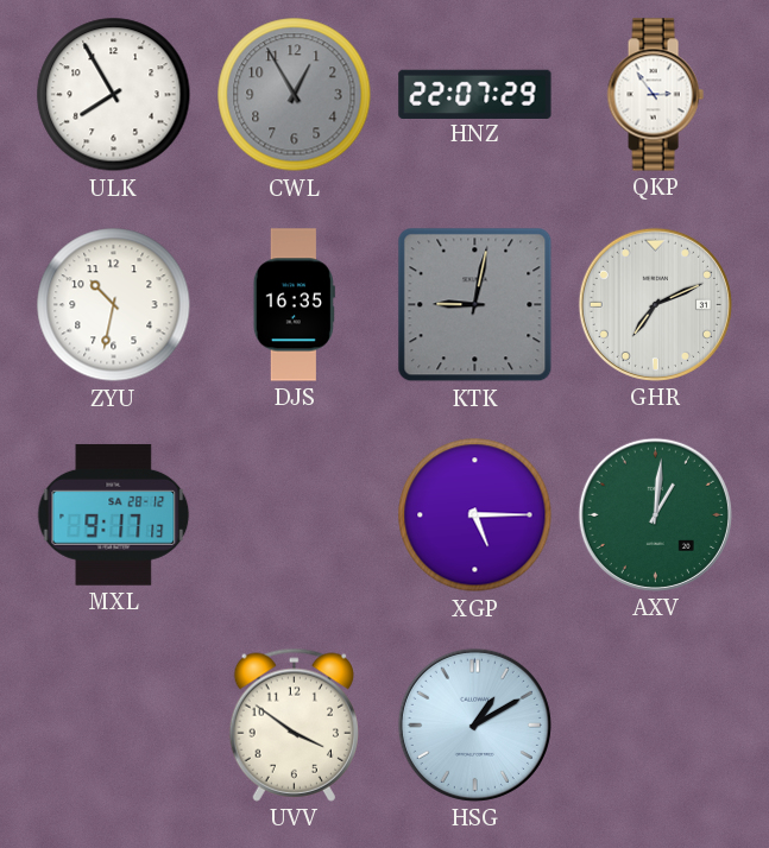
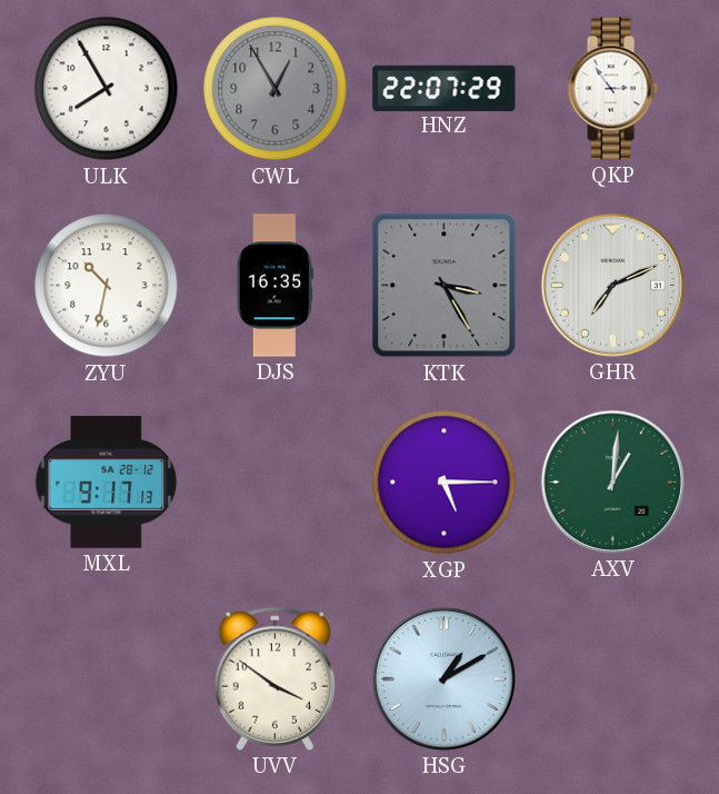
KTK: 9:02 -> 3:25 (445, 286)
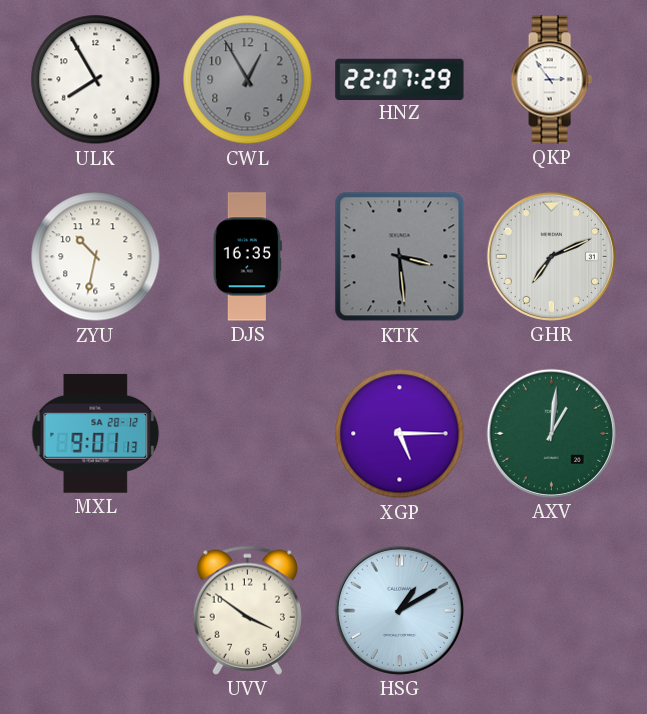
KTK: 3:25 -> 3:29 (400, 257)
MXL: 9:17 -> 9:01 (96, 433)
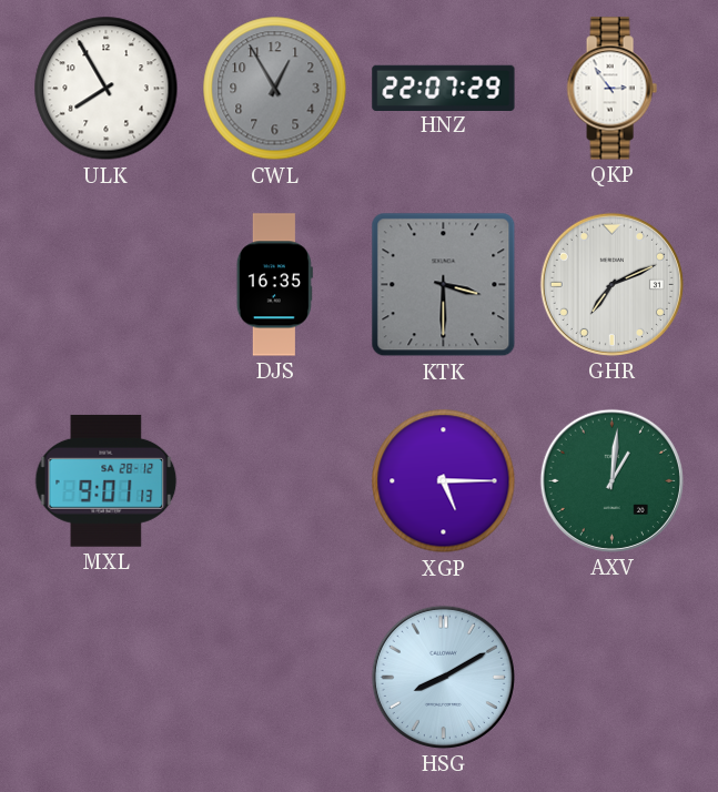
ZYU: 10:32 -> none (96, 257)
KTK: 3:29 -> 3:30 (444, 285)
UVV: 3:51 -> none (247, 610)
HSG: 1:10 -> 8:10 (443, 677)
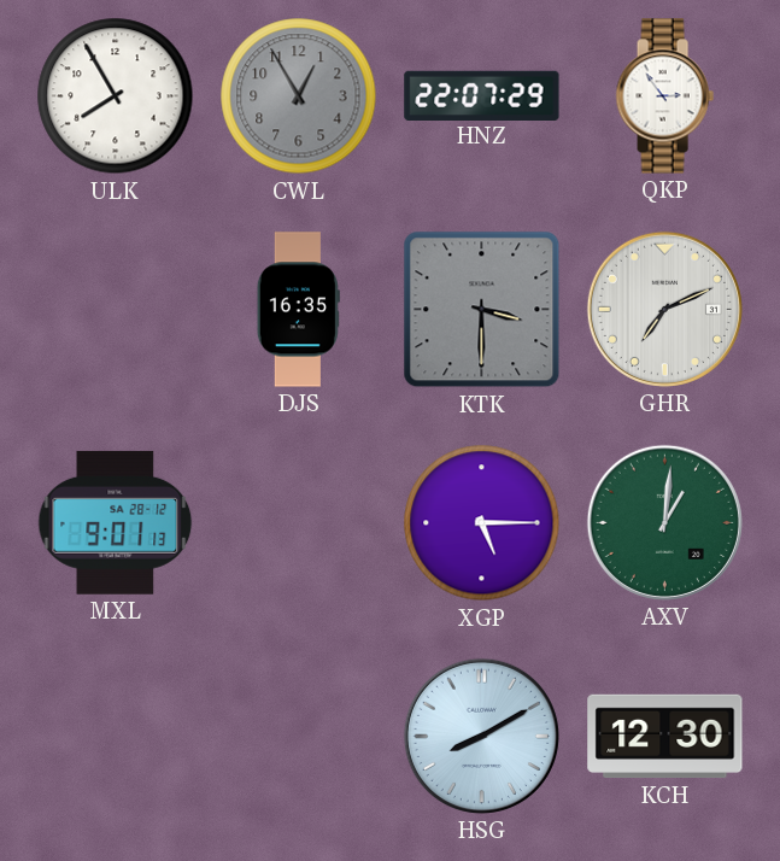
KCH: none -> 12:30 (665, 737)
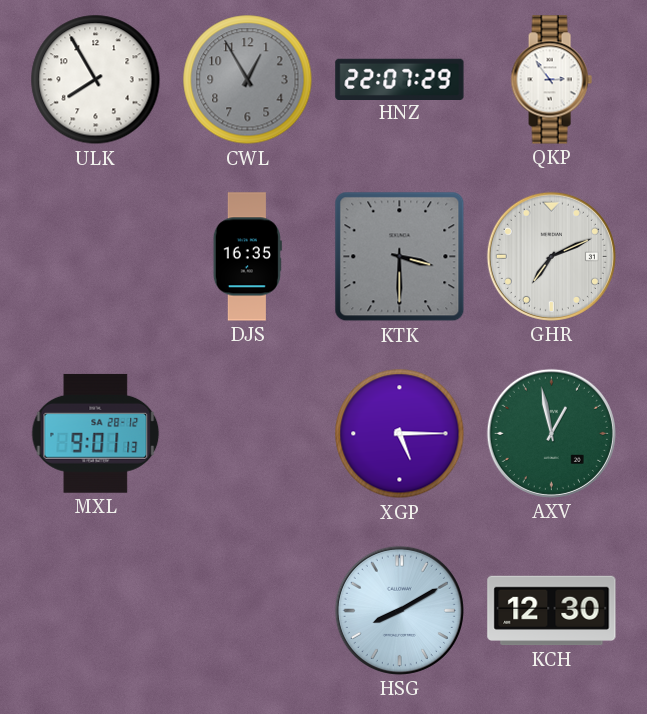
AXV: 1:01 -> 12:58 (551, 433)
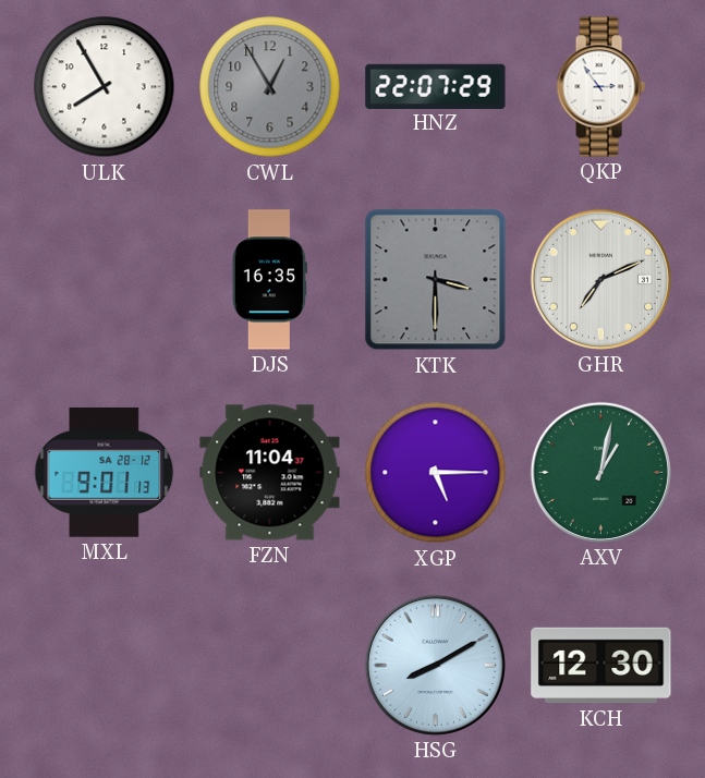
FZN: none -> 11:04 (270, 473)
AXV: 12:58 -> 1:02 (600, 472)
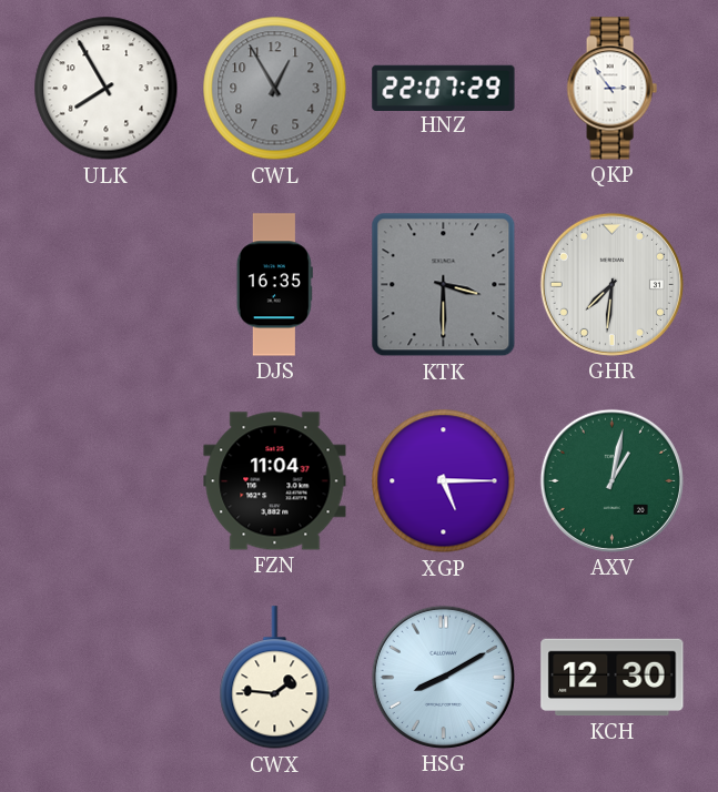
GHR: 7:11 -> 7:31 (611, 284)
MXL: 9:01 -> none (105, 472)
CWX: none -> 1:46 (275, 678)
